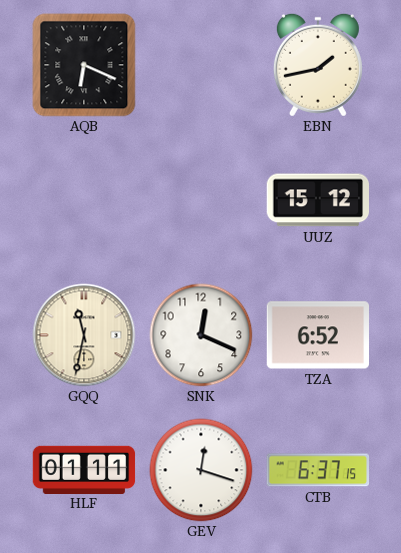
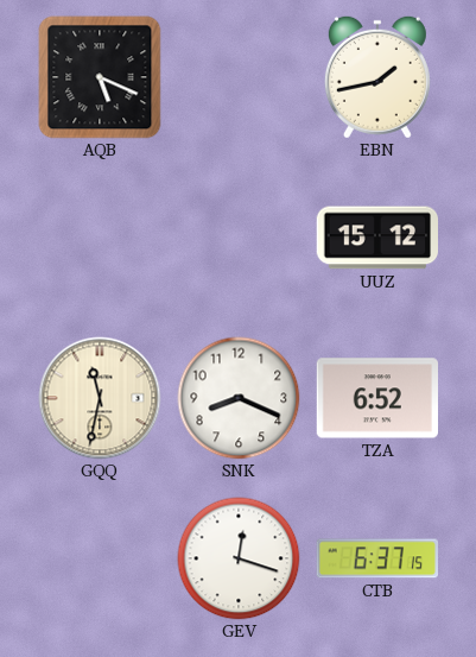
AQB: 6:19 -> 5:19 (100, 77)
SNK: 12:19 -> 8:19 (239, 398)
HLF: 01:11 -> none (84, 469)
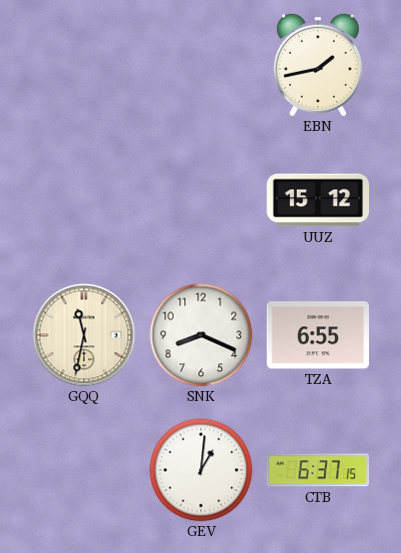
AQB: 5:19 -> none (100, 77)
TZA: 6:52 -> 6:55 (317, 335)
GEV: 12:18 -> 1:01 (201, 470)
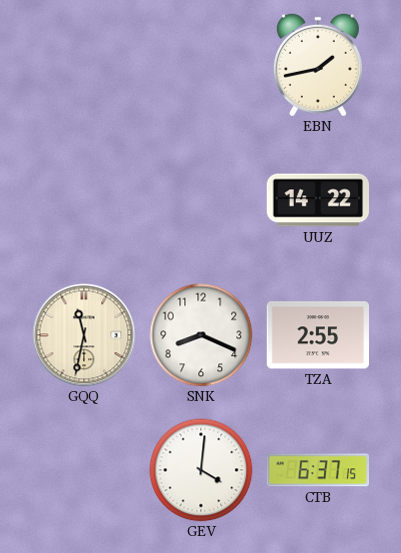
UUZ: 15:12 -> 14:22 (317, 200)
TZA: 6:55 -> 2:55 (317, 335)
GEV: 1:01 -> 4:01 (201, 470)
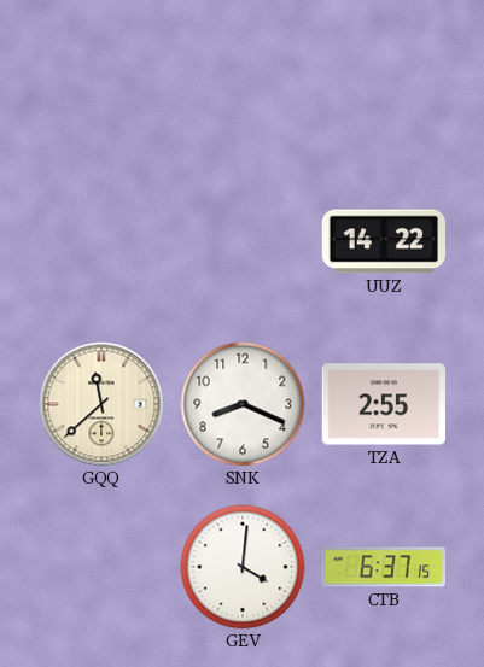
EBN: 1:43 -> none (318, 65)
GQQ: 11:32 -> 11:38 (101, 404)
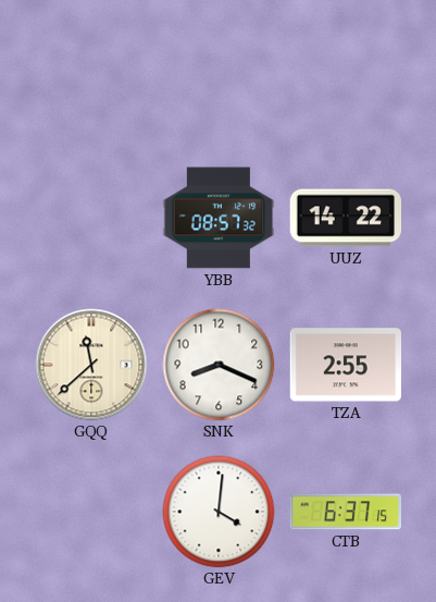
YBB: none -> 08:57 (219, 218)
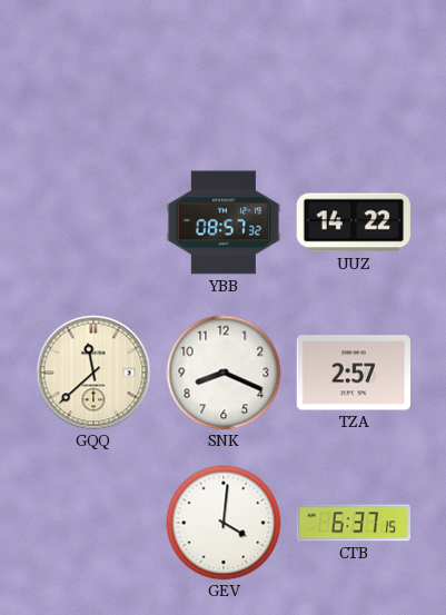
TZA: 2:55 -> 2:57 (353, 373)
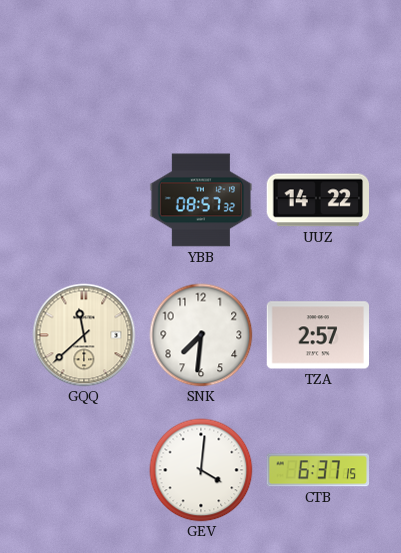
SNK: 8:19 -> 7:31 (201, 335)
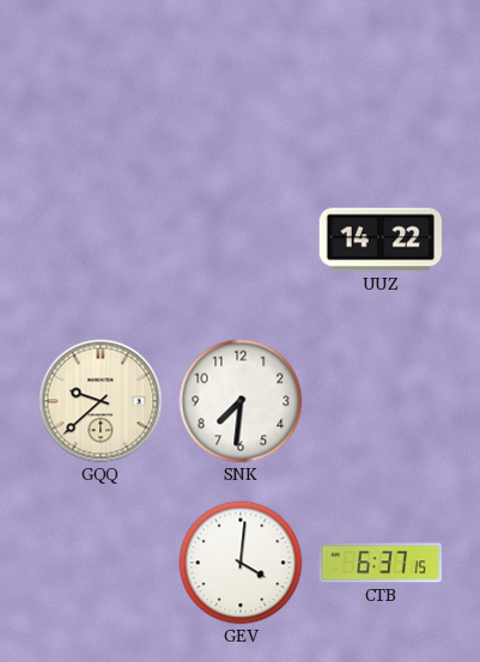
YBB: 08:57 -> none (201, 200)
GQQ: 11:38 -> 9:38 (101, 401)
TZA: 2:57 -> none (317, 335)
